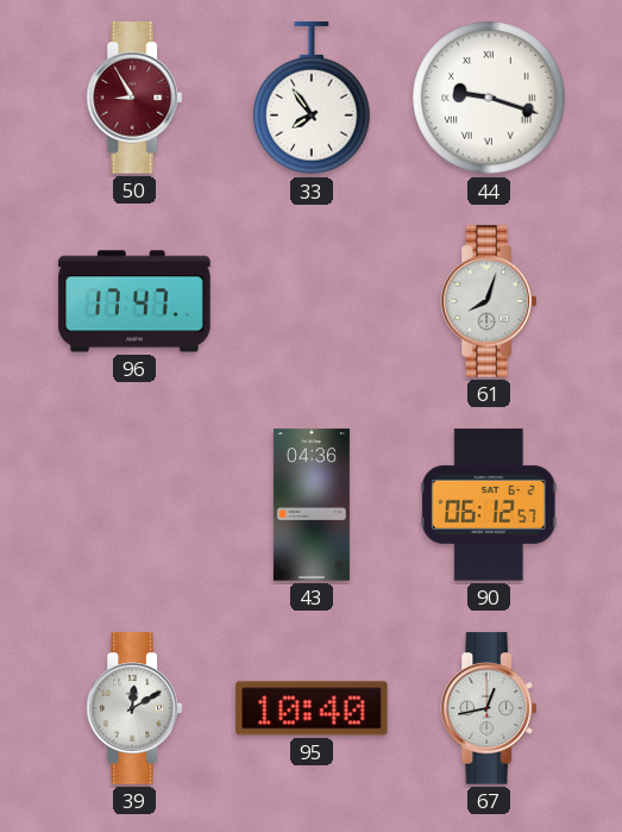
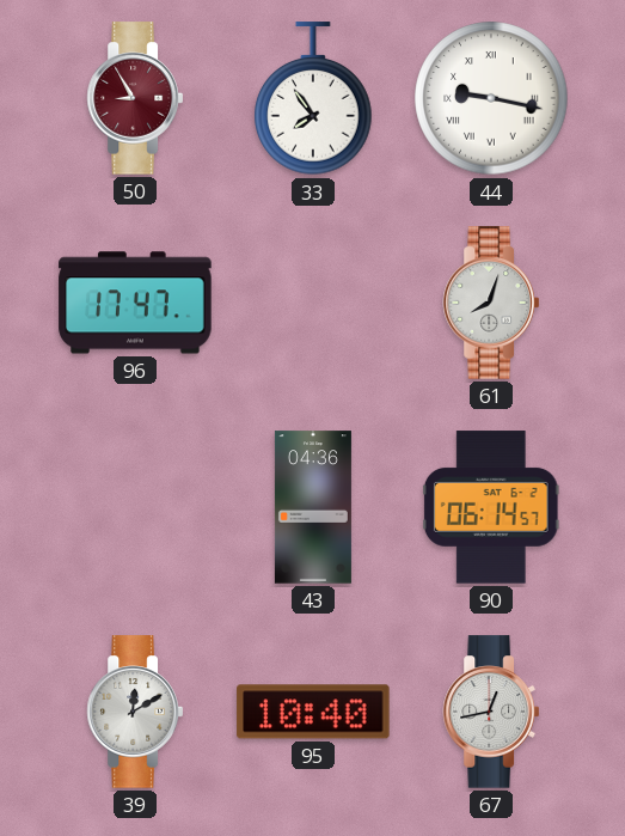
44: 9:18 -> 9:17 (491, 98)
90: 06:12 -> 06:14 (491, 507)
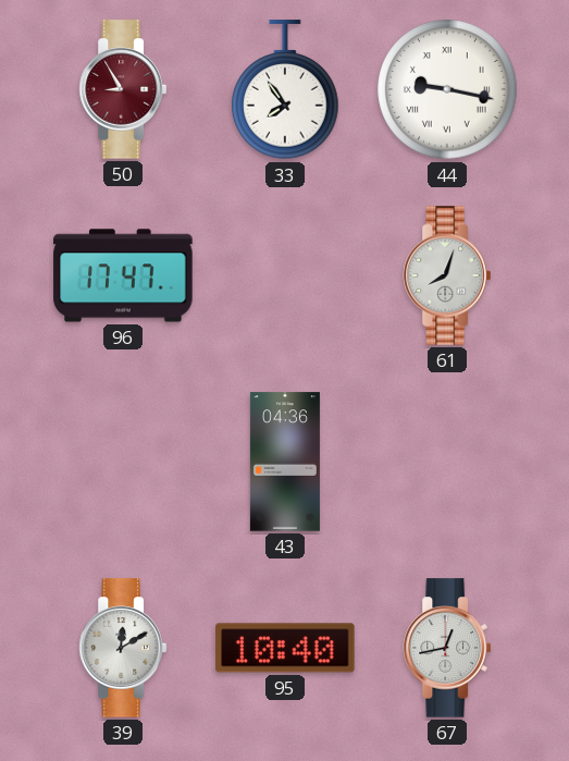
90: 06:14 -> none (491, 507)
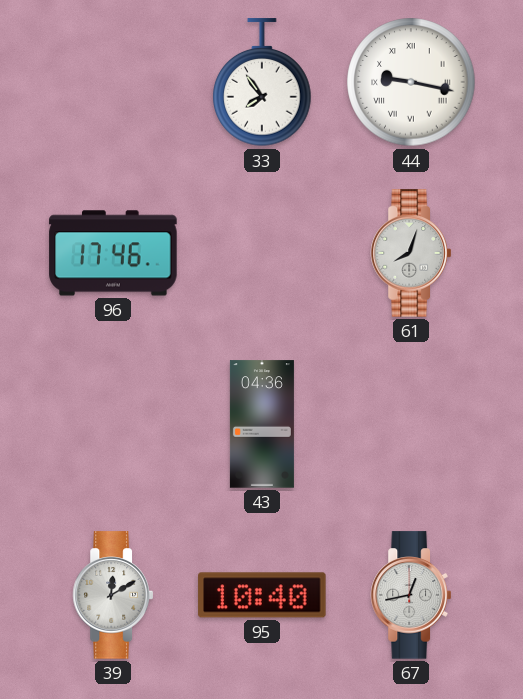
50: 8:55 -> none (122, 89)
96: 17:47 -> 17:46 (113, 253)
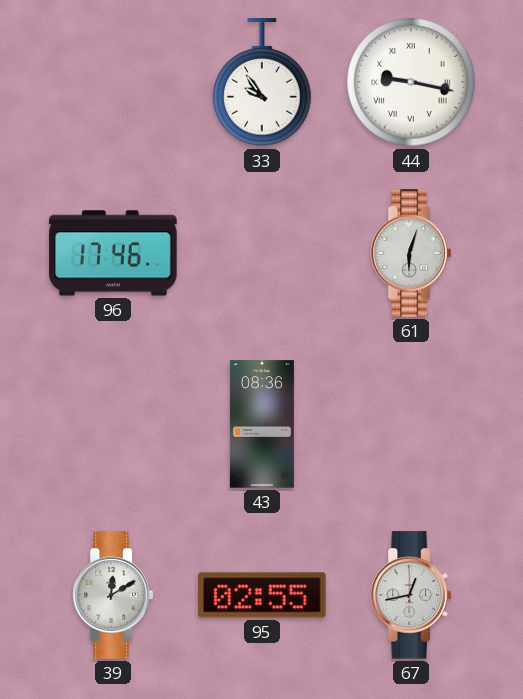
33: 7:54 -> 9:54 (262, 83)
61: 8:03 -> 6:03 (410, 253)
43: 04:36 -> 08:36 (262, 424)
95: 10:40 -> 02:55 (262, 595)
